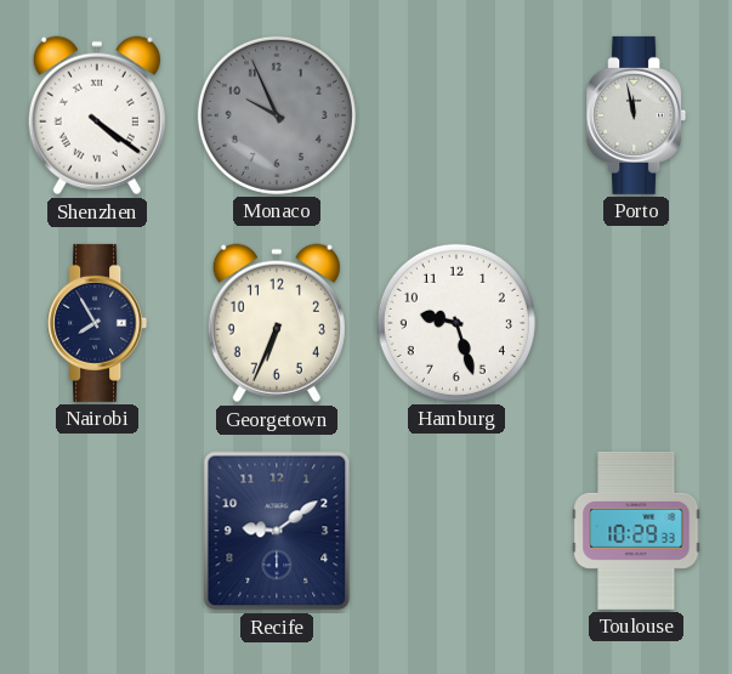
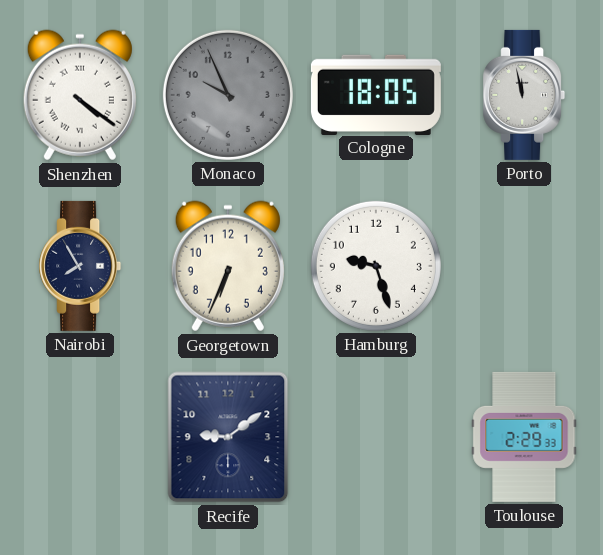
Cologne: none -> 18:05 (376, 94)
Toulouse: 10:29 -> 2:29 (524, 437)
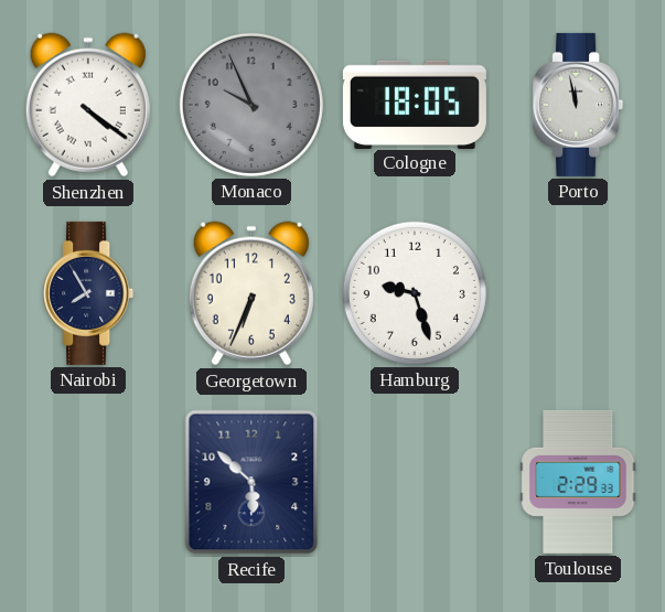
Recife: 9:09 -> 5:52 (251, 482)
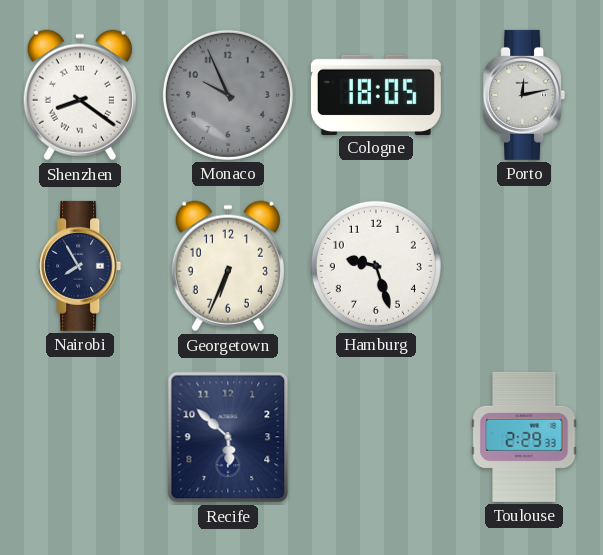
Shenzhen: 4:21 -> 8:21 (80, 95)
Porto: 11:58 -> 12:13 (524, 95)
